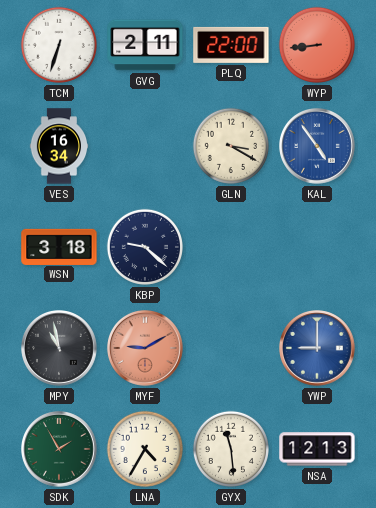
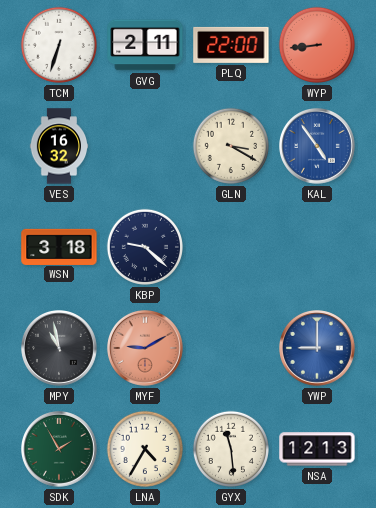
VES: 16:34 -> 16:32 (59, 146)
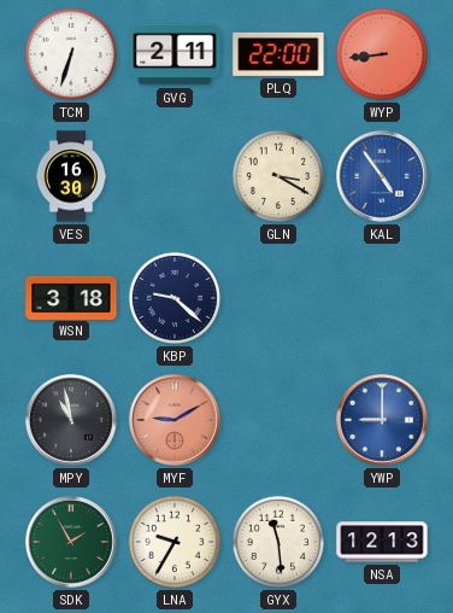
VES: 16:32 -> 16:30 (71, 176)
LNA: 4:35 -> 9:35 (175, 542)
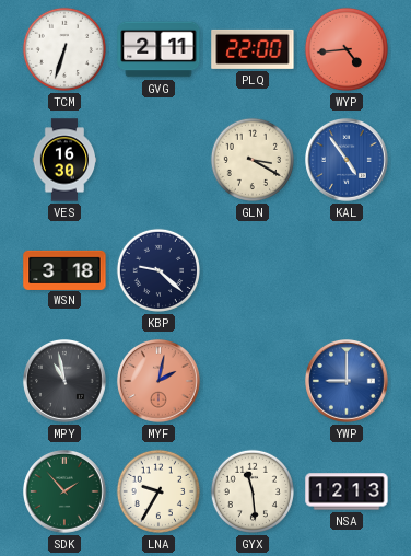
WYP: 8:44 -> 4:44 (347, 49)
MYF: 9:10 -> 2:02 (160, 382)
SDK: 1:55 -> 1:53 (66, 493)
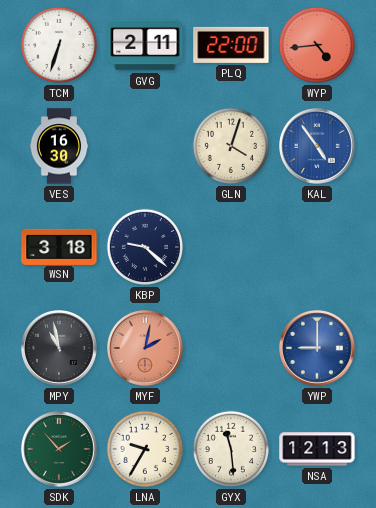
GLN: 3:20 -> 4:03 (231, 146)
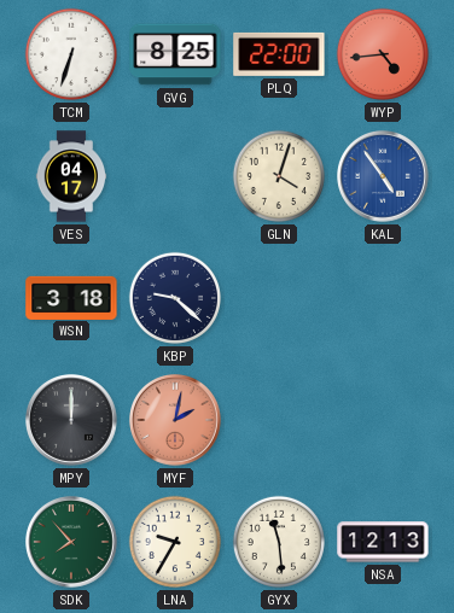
GVG: 2:11 -> 8:25 (175, 54)
VES: 16:30 -> 04:17 (71, 176)
MPY: 10:58 -> 12:00 (72, 421)
YWP: 9:00 -> none (318, 349)
SDK: 1:53 -> 7:53 (72, 543)
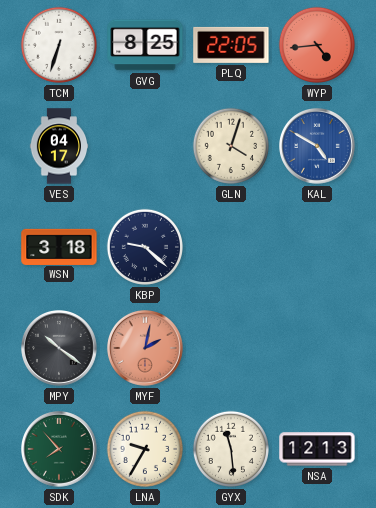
PLQ: 22:00 -> 22:05 (231, 45)
KAL: 4:54 -> 4:50 (318, 147)
MPY: 12:00 -> 10:21 (60, 349)
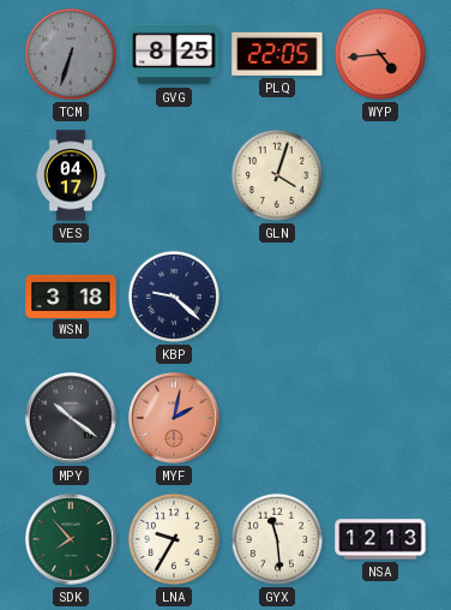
TCM dial: white -> grey (71, 54)
KAL: 4:50 -> none (318, 147)
